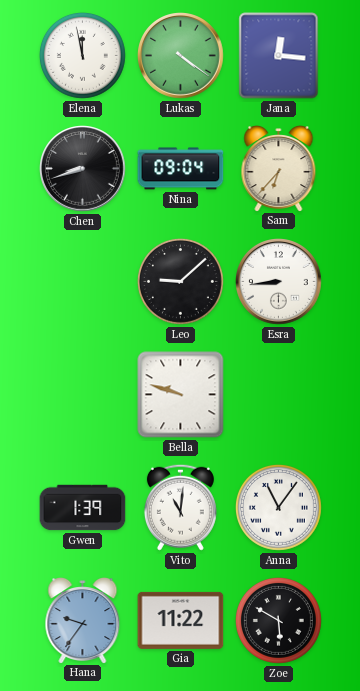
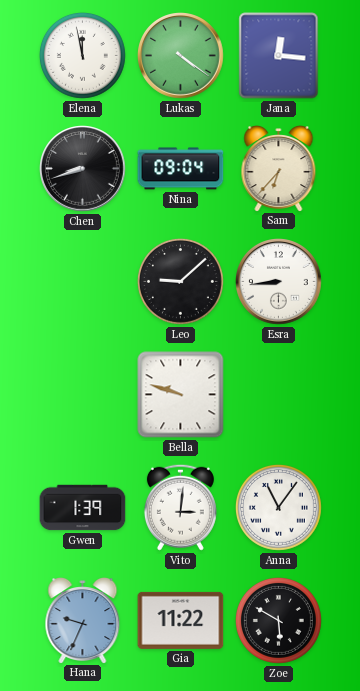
Vito: 11:01 -> 3:01 (180, 507)
Hana: 9:36 -> 9:34 (83, 621)
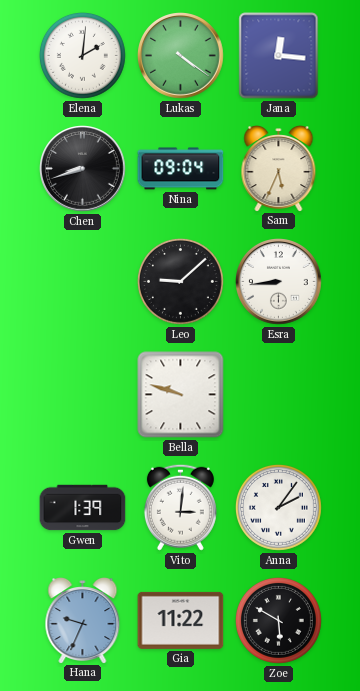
Elena: 11:58 -> 2:01 (82, 55)
Sam: 6:37 -> 5:34 (279, 169)
Anna: 11:06 -> 2:06 (278, 507)
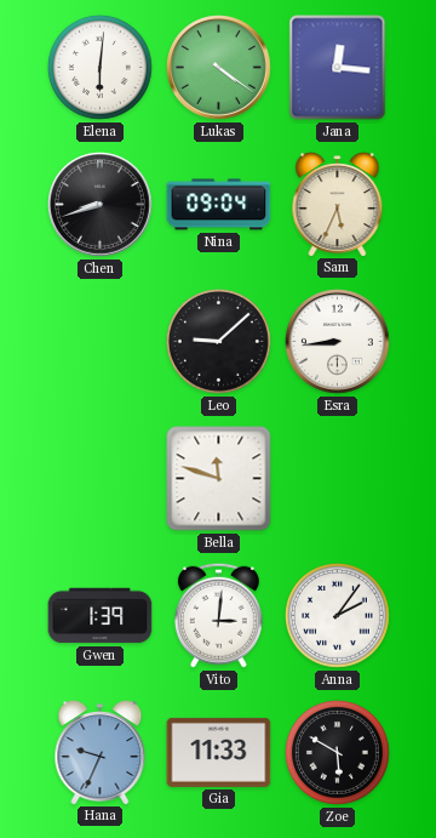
Elena: 2:01 -> 6:01 (99, 67)
Bella: 9:48 -> 11:48 (219, 479)
Gia: 11:22 -> 11:33 (219, 752)
